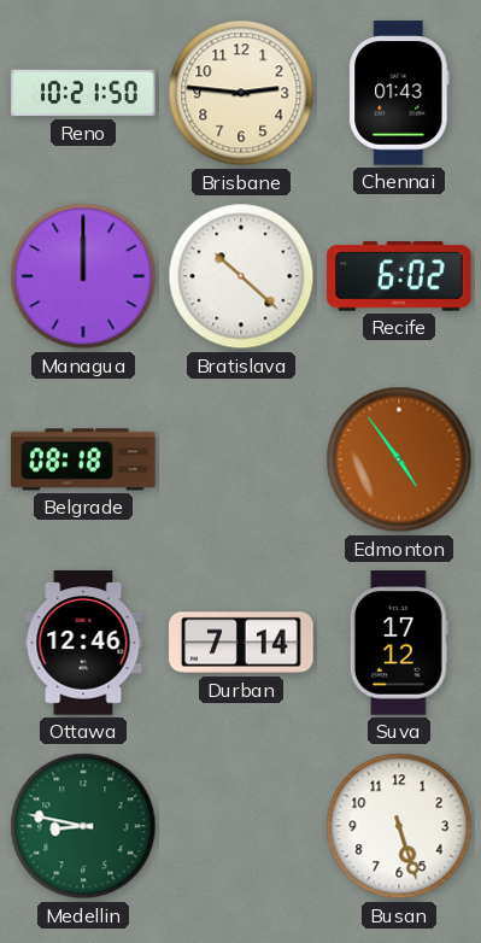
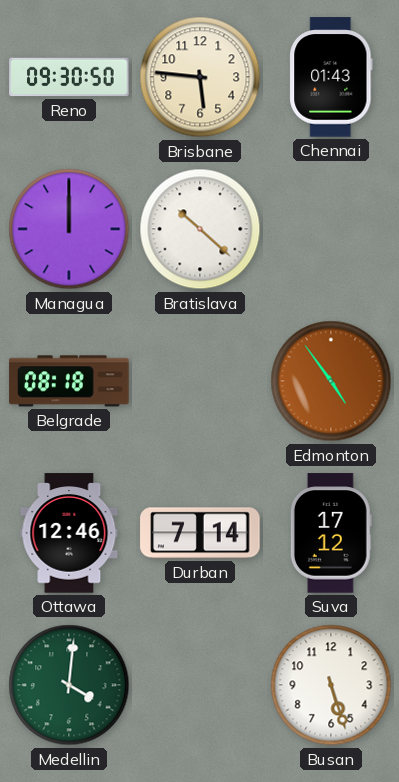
Reno: 10:21 -> 09:30 (69, 77)
Brisbane: 2:46 -> 5:46 (200, 77)
Recife: 6:02 -> none (399, 276)
Medellin: 8:47 -> 4:01 (69, 685)
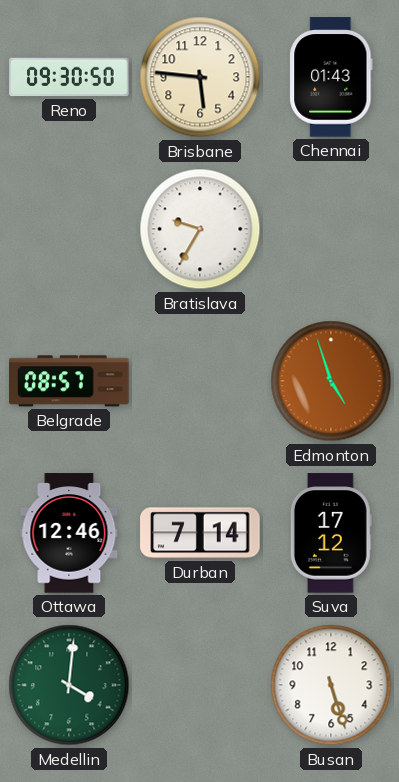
Managua: 12:00 -> none (69, 229)
Bratislava: 10:22 -> 9:35 (200, 229)
Belgrade: 08:18 -> 08:57 (69, 381)
Edmonton: 4:54 -> 4:57 (331, 381)
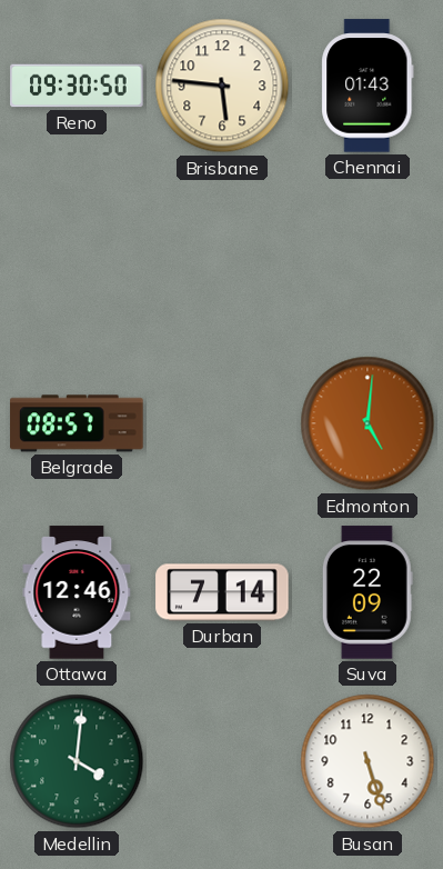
Bratislava: 9:35 -> none (200, 229)
Edmonton: 4:57 -> 5:01 (368, 423)
Suva: 17:12 -> 22:09 (368, 592)
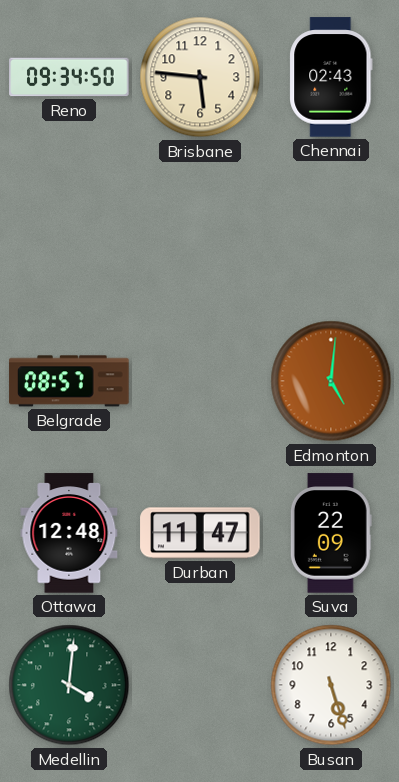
Reno: 09:30 -> 09:34 (69, 77)
Chennai: 01:43 -> 02:43 (331, 77)
Ottawa: 12:46 -> 12:48 (69, 533)
Durban: 7:14 -> 11:47 (200, 533)
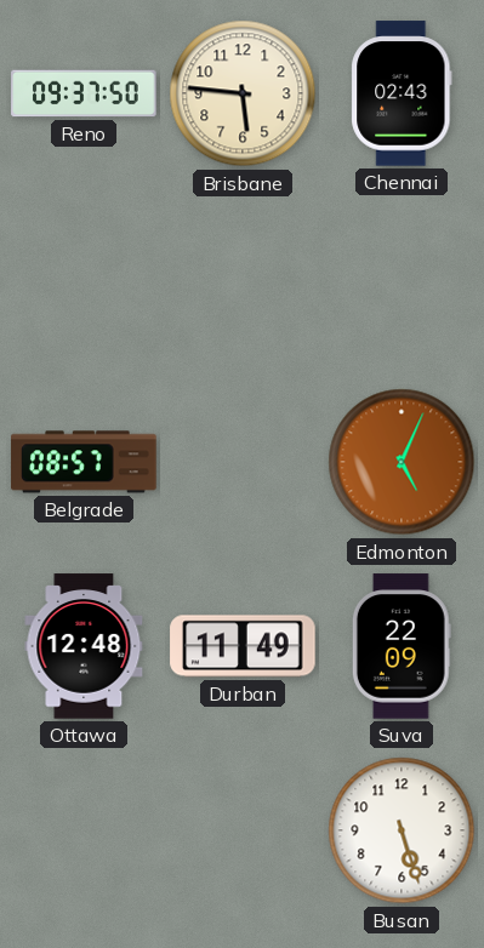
Reno: 09:34 -> 09:37 (84, 93)
Edmonton: 5:01 -> 5:04 (402, 462)
Durban: 11:47 -> 11:49 (243, 646)
Medellin: 4:01 -> none (69, 685)
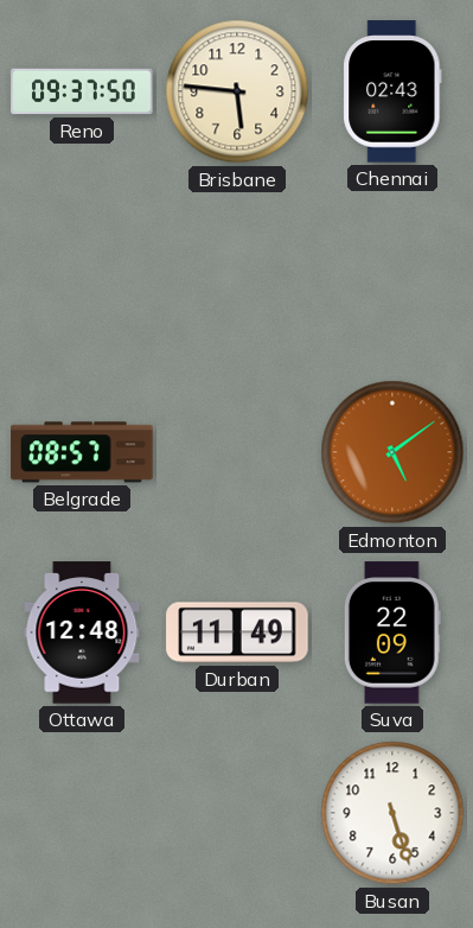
Edmonton: 5:04 -> 5:09 (392, 452)
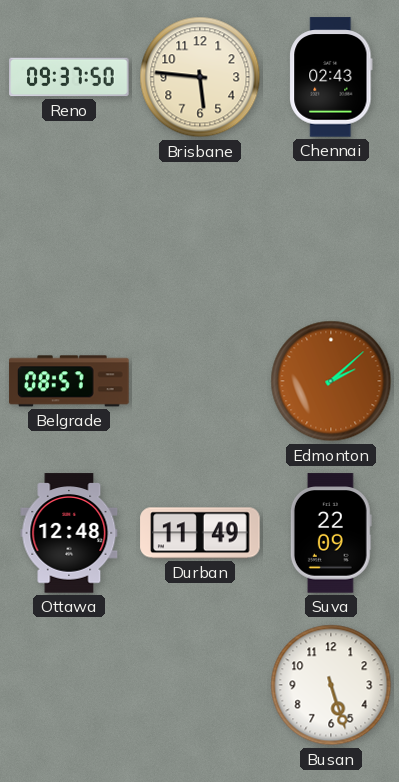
Edmonton: 5:09 -> 2:08 (331, 381)
